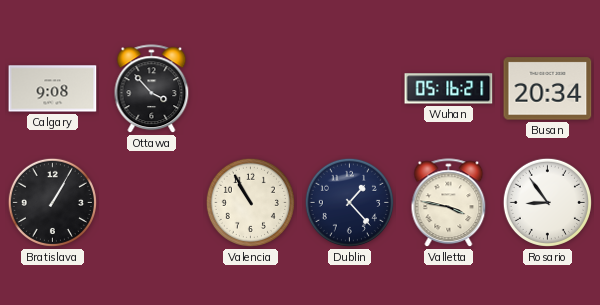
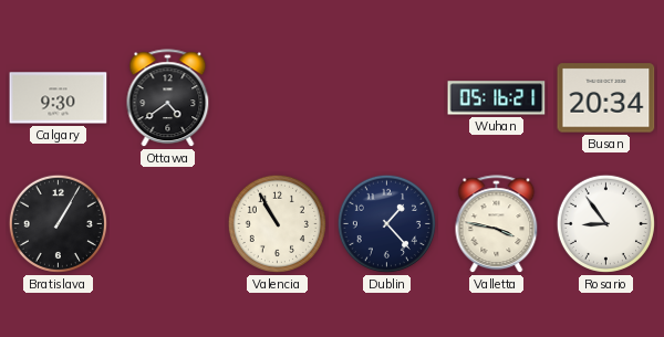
Calgary: 9:08 -> 9:30 (59, 98)
Ottawa: 3:53 -> 4:39 (168, 98)
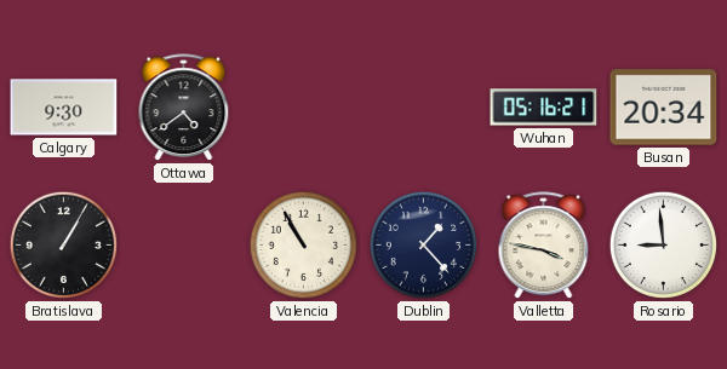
Rosario: 8:54 -> 8:59 (663, 244)
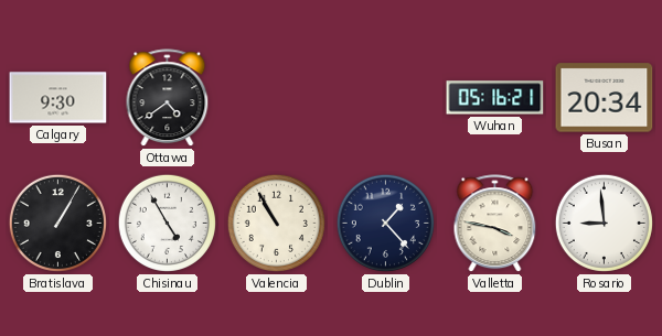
Chisinau: none -> 4:55 (167, 223)
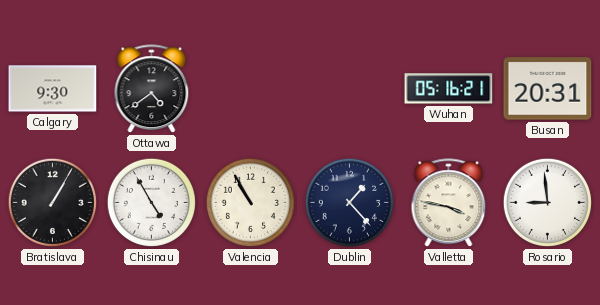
Busan: 20:34 -> 20:31 (548, 89)
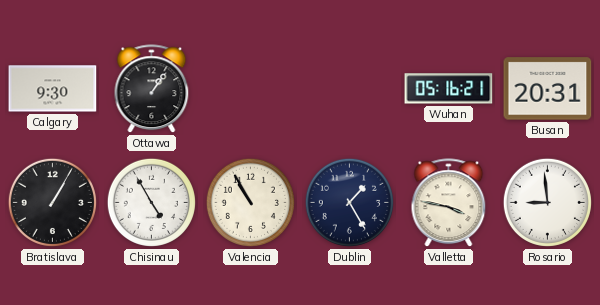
Ottawa: 4:39 -> 1:06 (152, 89)
Dublin: 1:23 -> 1:25 (349, 202)
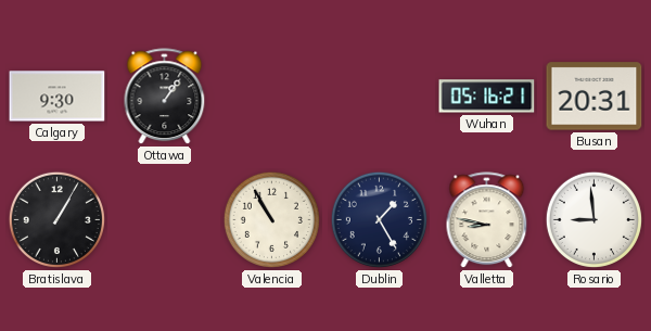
Chisinau: 4:55 -> none (151, 202)
Valletta: 3:47 -> 8:47 (487, 220)
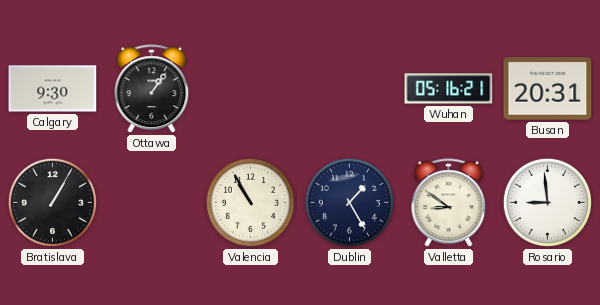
Valletta: 8:47 -> 8:51 (449, 203)
